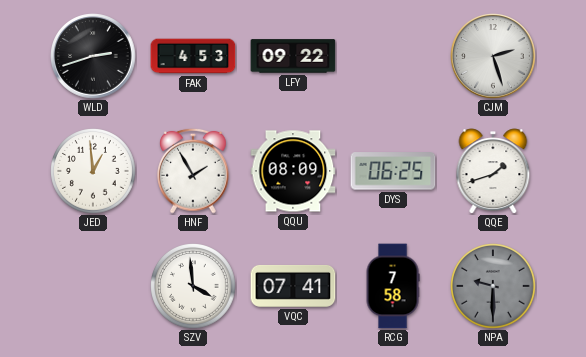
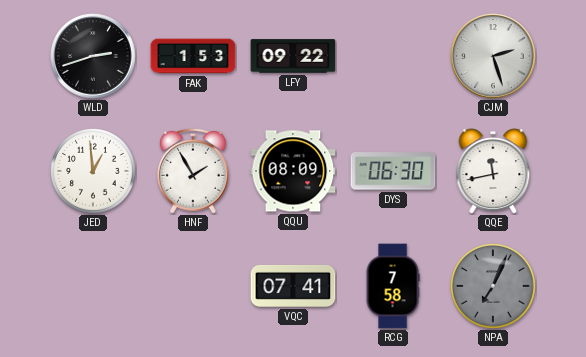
FAK: 4:53 -> 1:53 (193, 56)
DYS: 06:25 -> 06:30 (393, 171)
QQE: 1:42 -> 11:43 (493, 171)
SZV: 3:59 -> none (194, 287)
NPA: 9:30 -> 7:04 (494, 287)
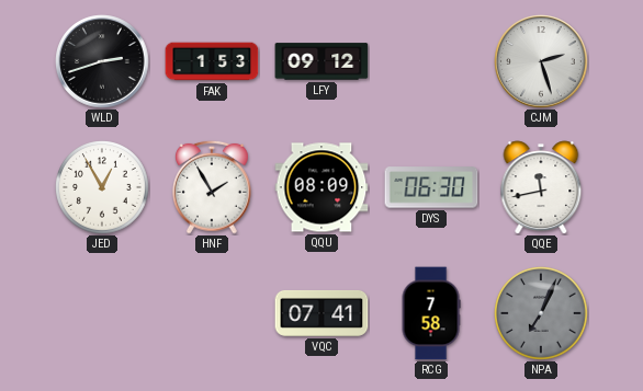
LFY: 09:22 -> 09:12 (321, 61)
JED: 12:59 -> 12:55 (103, 188)
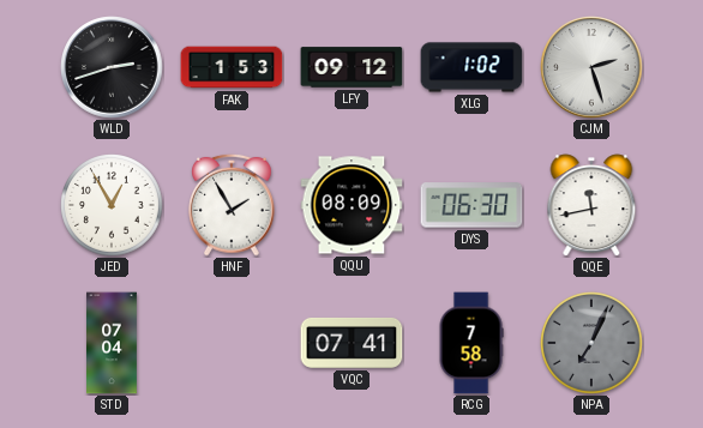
XLG: none -> 1:02 (471, 67)
STD: none -> 07:04 (113, 343)
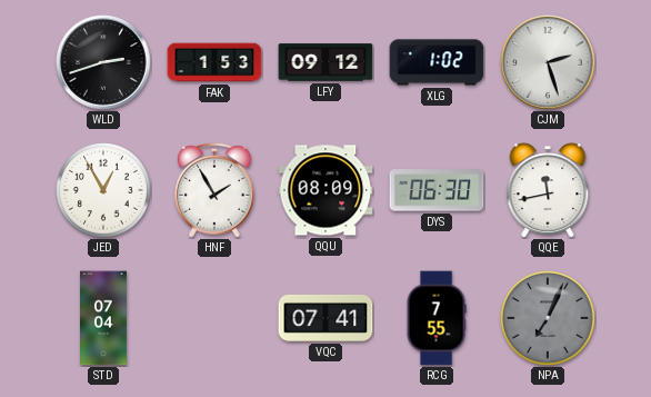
RCG: 7:58 -> 7:55 (437, 318)
